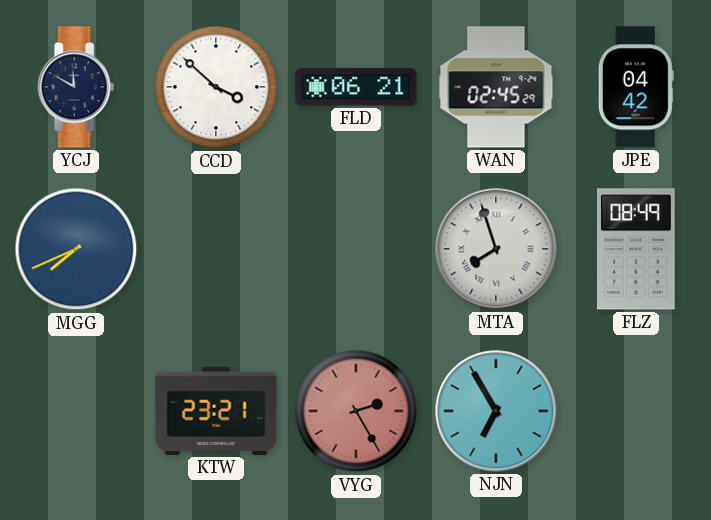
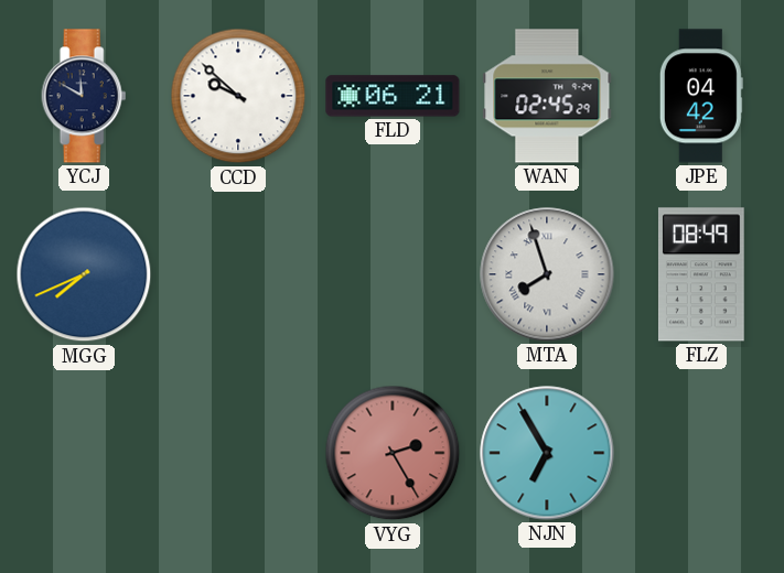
CCD: 3:52 -> 9:52 (238, 96)
KTW: 23:21 -> none (216, 411)
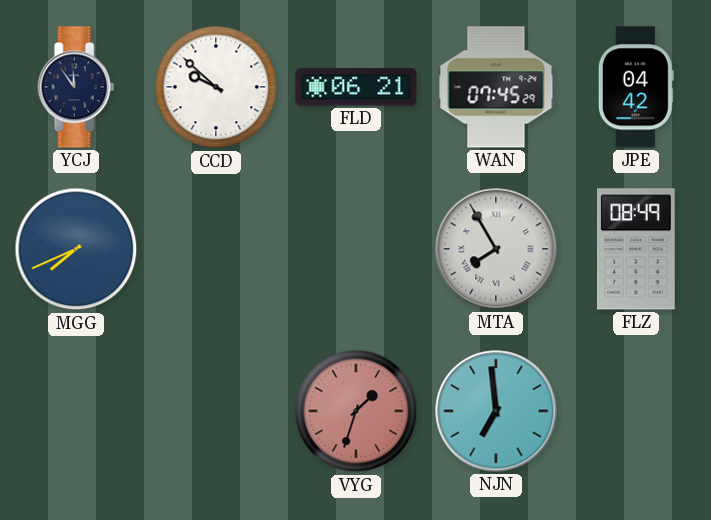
YCJ: 11:50 -> 11:54 (76, 87)
WAN: 02:45 -> 07:45 (496, 87)
MTA: 7:57 -> 7:55 (496, 249)
VYG: 2:25 -> 1:33 (356, 411)
NJN: 6:55 -> 6:59 (496, 411)
